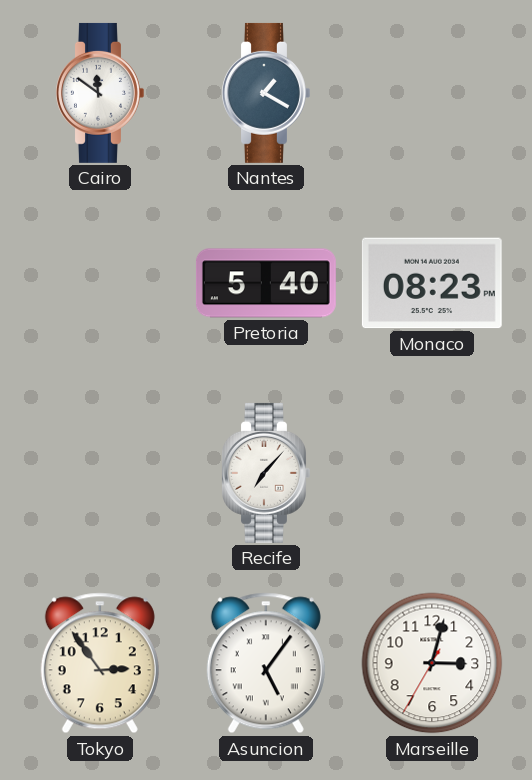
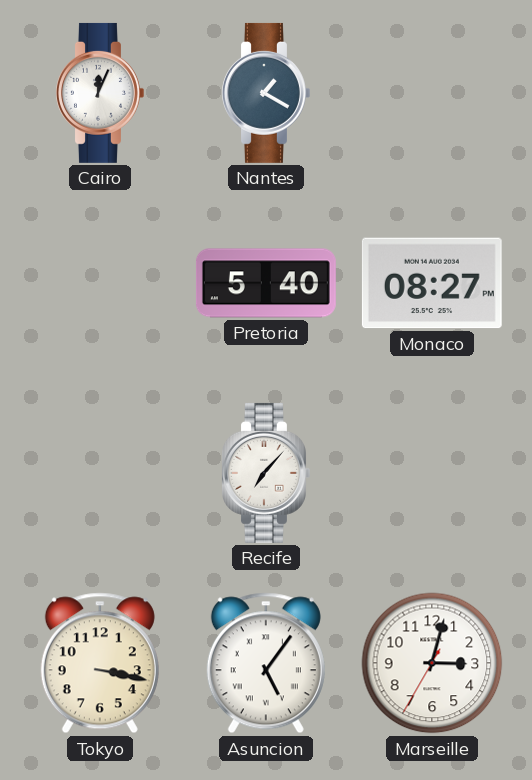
Cairo: 11:51 -> 12:04 (100, 93)
Monaco: 08:23 -> 08:27 (432, 283)
Tokyo: 2:54 -> 3:17 (100, 663)
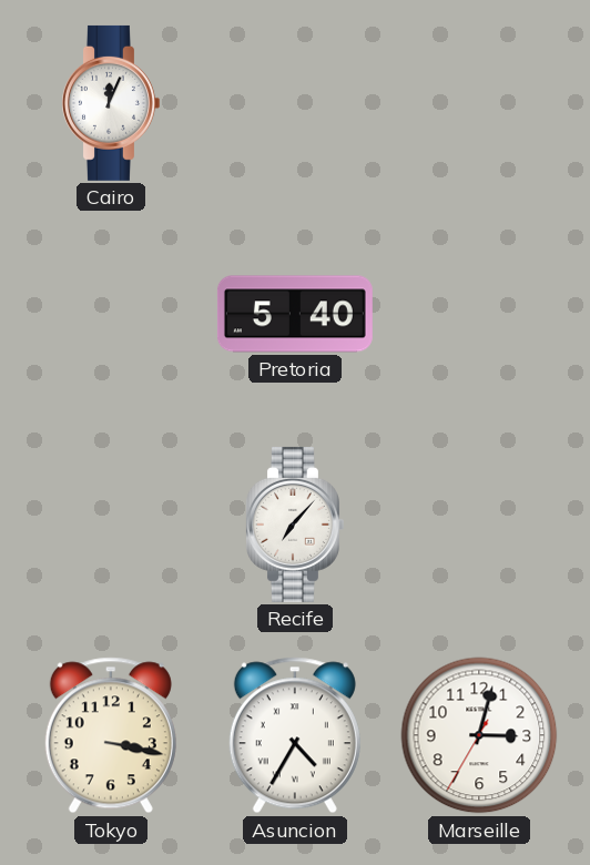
Nantes: 1:20 -> none (266, 93)
Monaco: 08:27 -> none (432, 283)
Asuncion: 5:06 -> 4:35 (295, 735)
